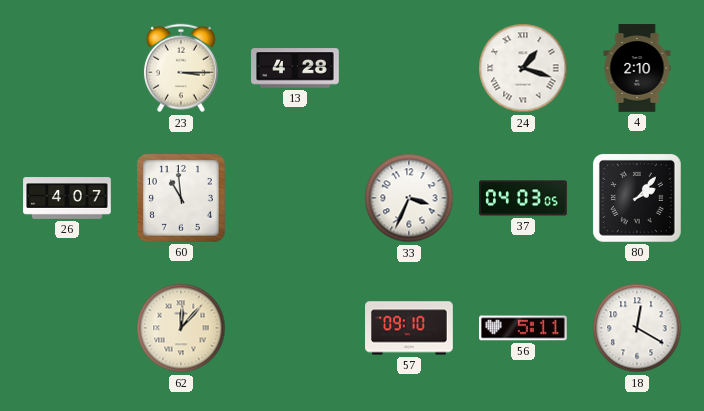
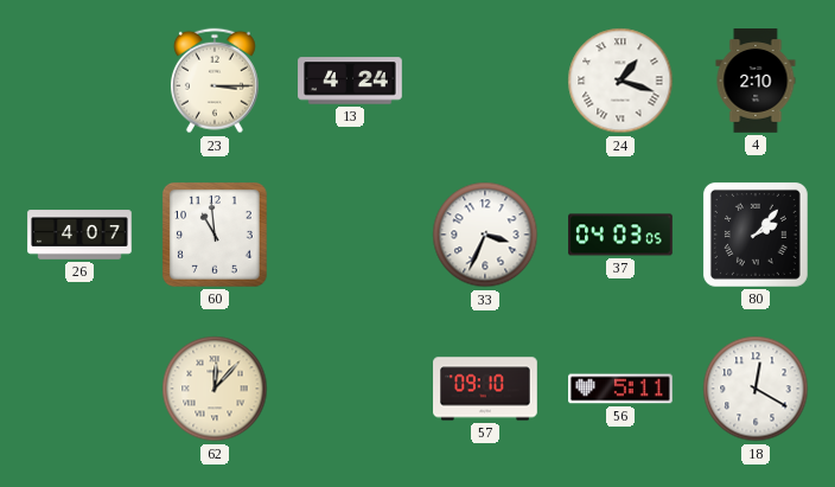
13: 4:28 -> 4:24 (350, 81)
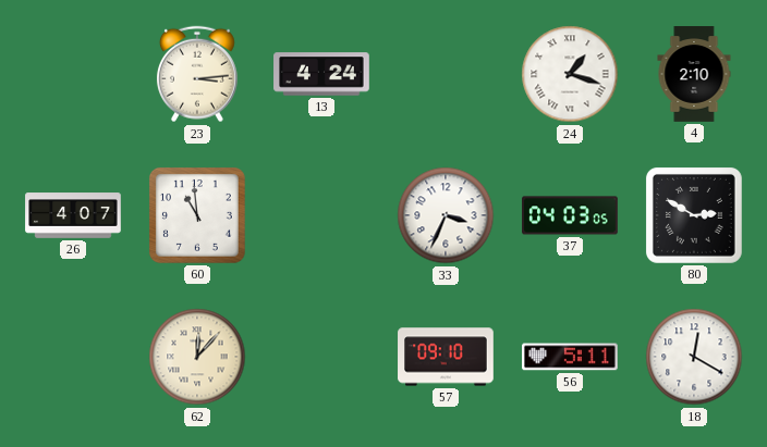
23: 3:15 -> 3:14 (197, 74)
80: 2:07 -> 2:50 (694, 215)
